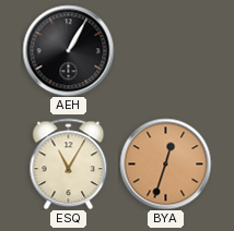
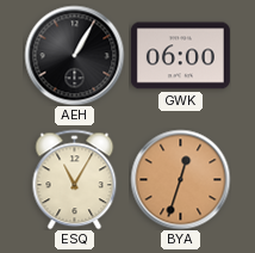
GWK: none -> 06:00 (180, 56)
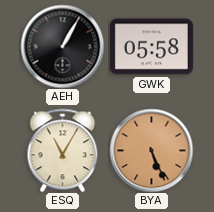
GWK: 06:00 -> 05:58 (151, 47)
BYA: 12:33 -> 5:26 (151, 150)
